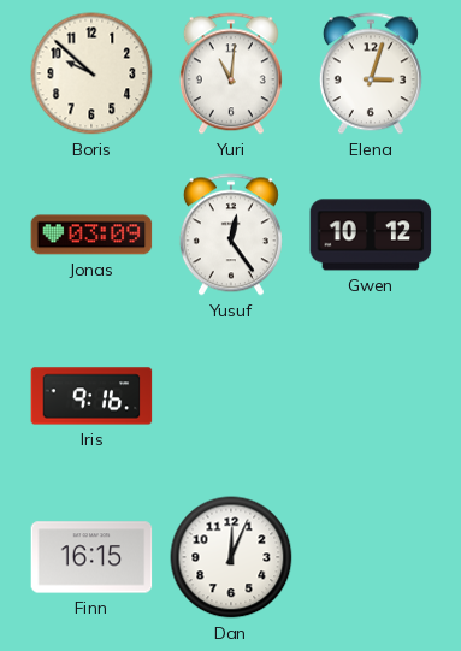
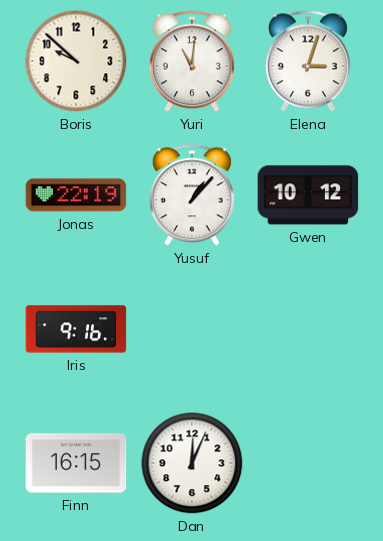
Jonas: 03:09 -> 22:19 (76, 195)
Yusuf: 12:24 -> 1:07 (192, 195)
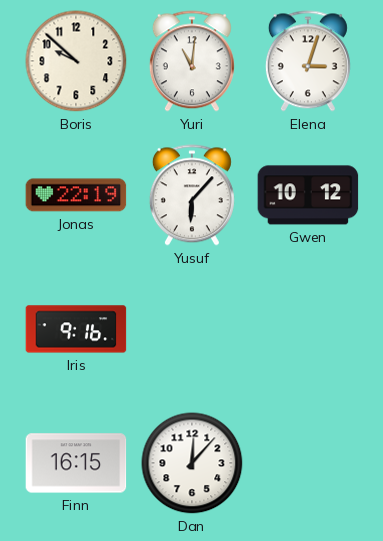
Yusuf: 1:07 -> 6:07 (192, 195)
Dan: 12:04 -> 12:07 (192, 463)
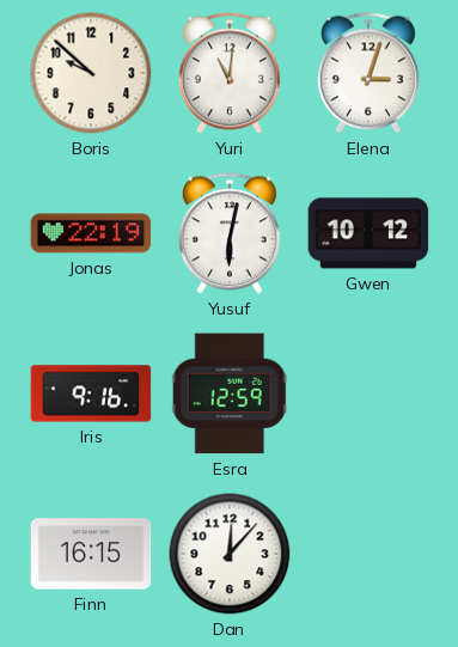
Yusuf: 6:07 -> 6:02 (230, 233)
Esra: none -> 12:59 (230, 393)
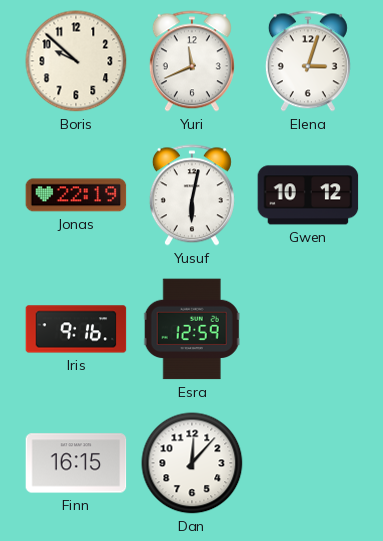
Yuri: 11:01 -> 11:41 (192, 61)
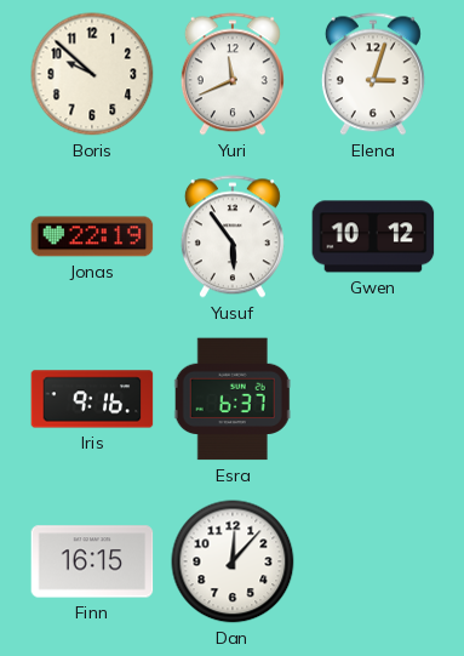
Yusuf: 6:02 -> 5:54 (233, 236)
Esra: 12:59 -> 6:37 (233, 399)
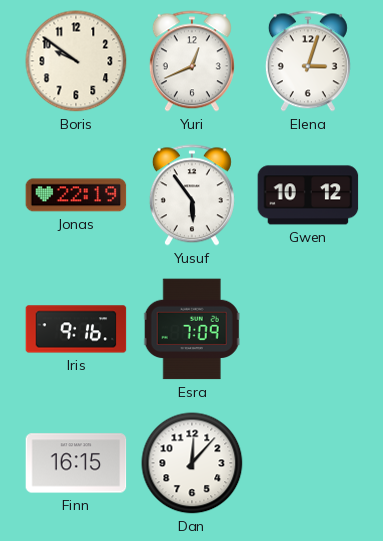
Boris: 9:52 -> 9:51 (76, 61)
Yuri: 11:41 -> 12:41 (192, 61)
Esra: 6:37 -> 7:09 (192, 329)
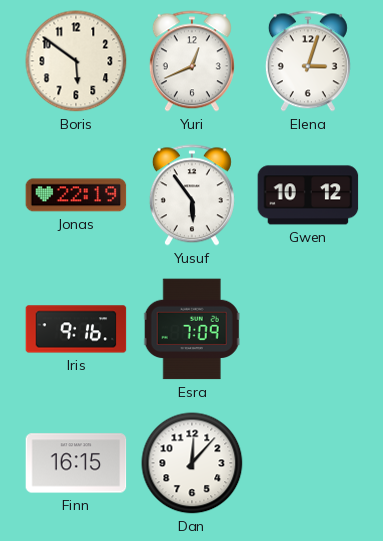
Boris: 9:51 -> 5:51 (76, 61)
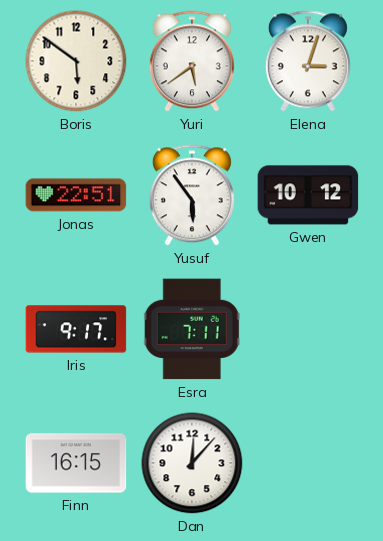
Yuri: 12:41 -> 5:39 (192, 61)
Jonas: 22:19 -> 22:51 (76, 195)
Iris: 9:16 -> 9:17 (76, 329)
Esra: 7:09 -> 7:11 (192, 329)
